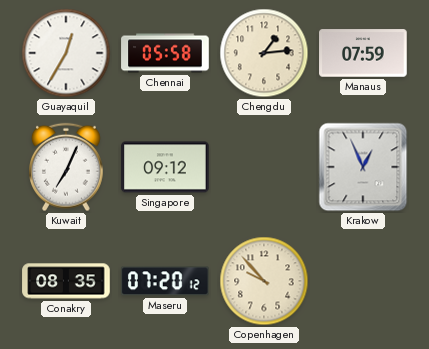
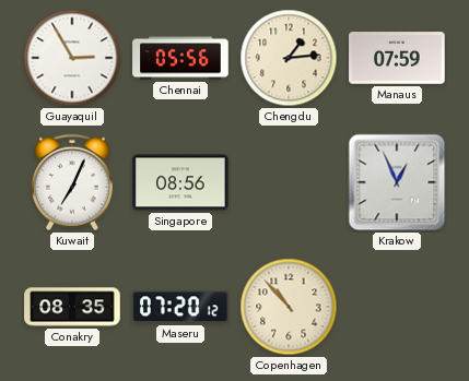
Guayaquil: 12:35 -> 2:55 (72, 58)
Chennai: 05:58 -> 05:56 (180, 58)
Singapore: 09:12 -> 08:56 (180, 182)
Copenhagen: 9:53 -> 10:53 (289, 307)
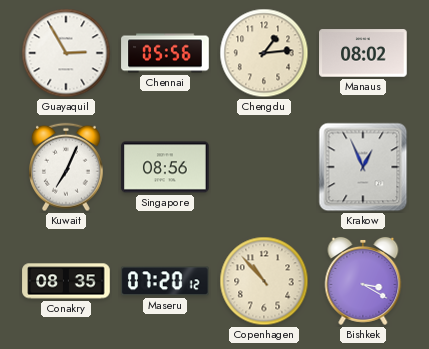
Manaus: 07:59 -> 08:02 (363, 53)
Bishkek: none -> 3:20 (363, 281)
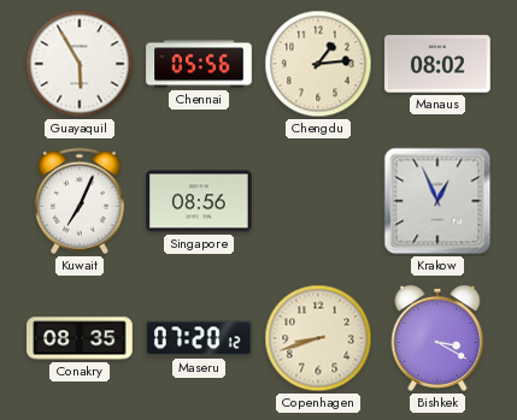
Guayaquil: 2:55 -> 5:55 (80, 64)
Copenhagen: 10:53 -> 8:42 (318, 338)
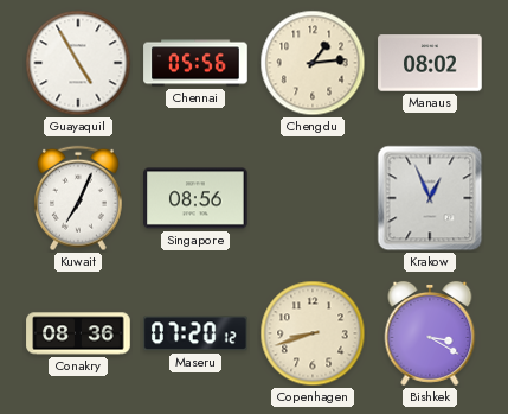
Guayaquil: 5:55 -> 4:55 (78, 63)
Conakry: 08:35 -> 08:36 (78, 333)
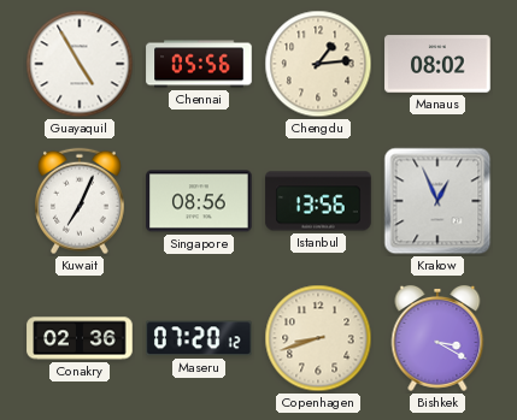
Istanbul: none -> 13:56 (318, 201)
Conakry: 08:36 -> 02:36 (80, 338)
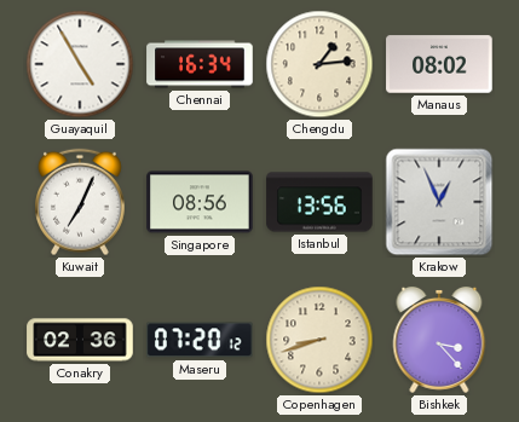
Chennai: 05:56 -> 16:34 (200, 64)
Bishkek: 3:20 -> 3:23 (439, 340)
